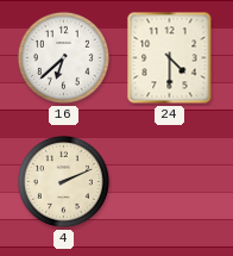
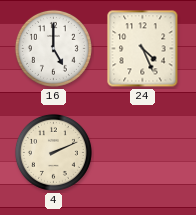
16: 6:38 -> 5:00 (53, 48)
24: 4:30 -> 4:26 (143, 49)
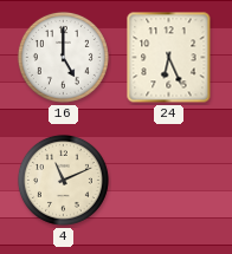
24: 4:26 -> 6:26 (169, 58)
4: 2:11 -> 11:11 (63, 180)
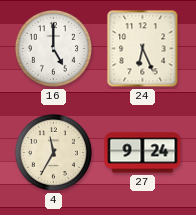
4: 11:11 -> 11:35 (53, 152)
27: none -> 9:24 (143, 153)
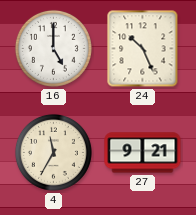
24: 6:26 -> 10:26 (143, 49)
27: 9:24 -> 9:21 (143, 153)
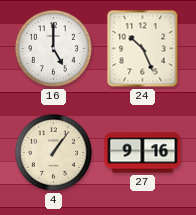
4: 11:35 -> 1:06 (53, 152)
27: 9:21 -> 9:16 (143, 153)
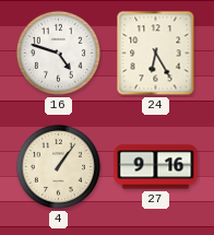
16: 5:00 -> 4:48 (58, 52)
24: 10:26 -> 6:25 (156, 54)
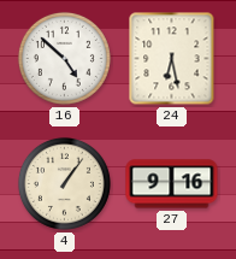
16: 4:48 -> 4:52 (64, 58)
24: 6:25 -> 6:28 (172, 59)
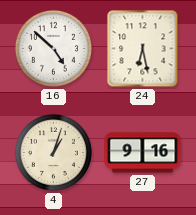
4: 1:06 -> 1:03 (53, 152)
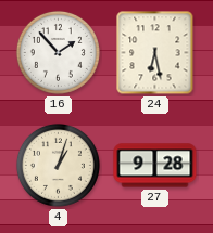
16: 4:52 -> 1:53 (58, 52)
27: 9:16 -> 9:28 (155, 166)
